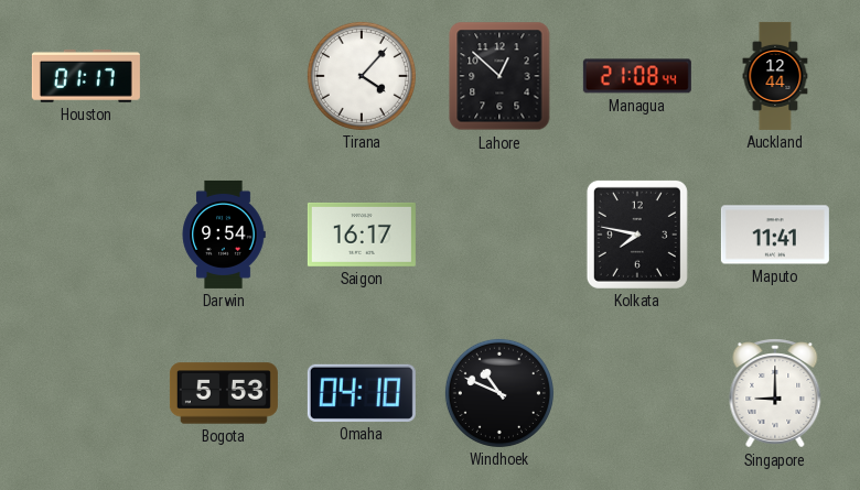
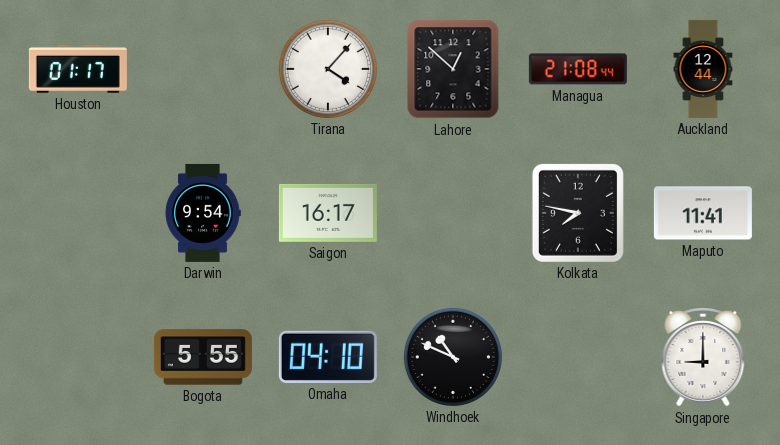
Bogota: 5:53 -> 5:55 (203, 357)
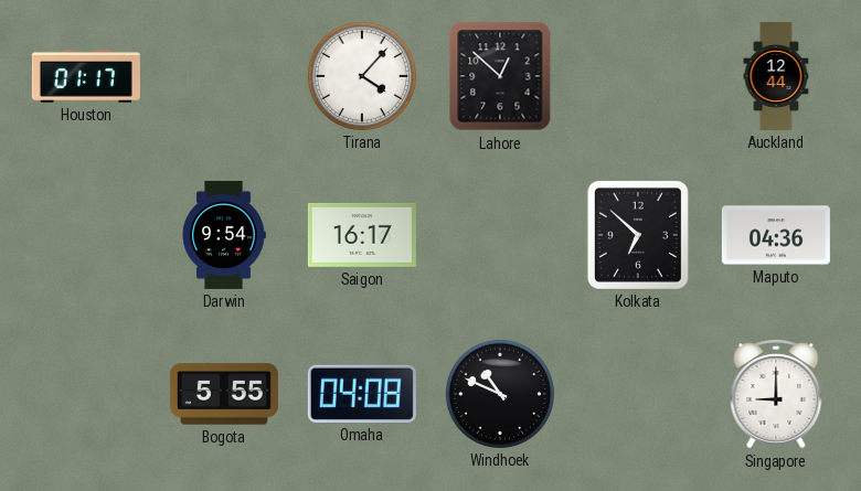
Managua: 21:08 -> none (578, 69)
Kolkata: 7:47 -> 6:52 (638, 235)
Maputo: 11:41 -> 04:36 (776, 235)
Omaha: 04:10 -> 04:08 (362, 394)
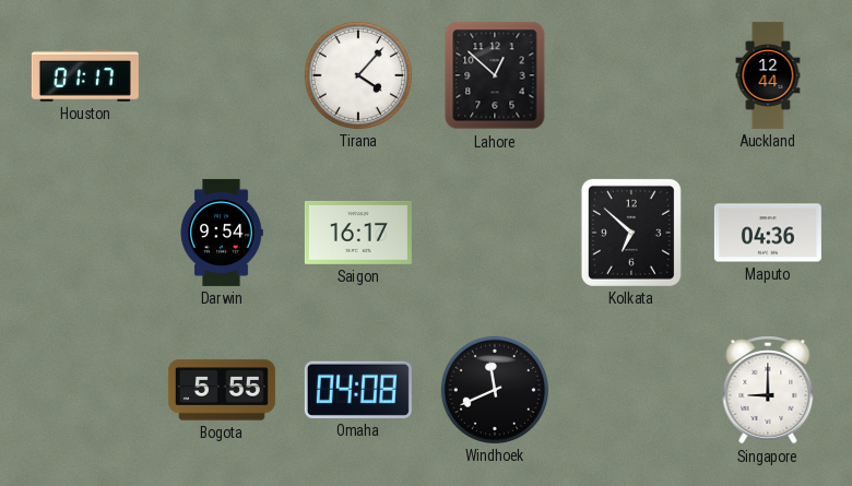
Windhoek: 10:49 -> 11:41 (495, 390)
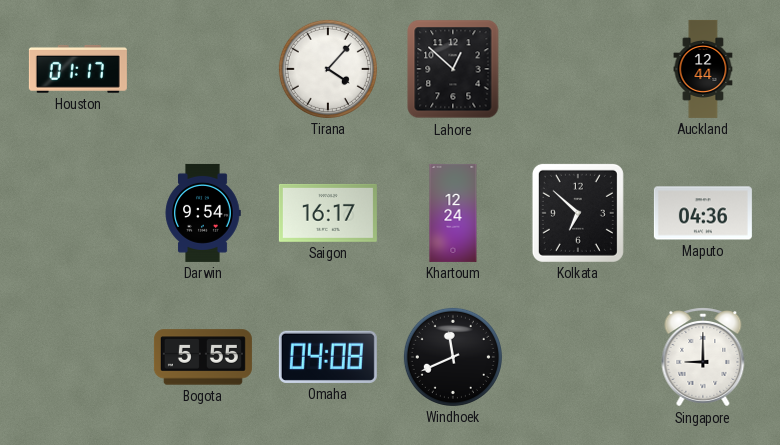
Khartoum: none -> 12:24 (453, 213)
